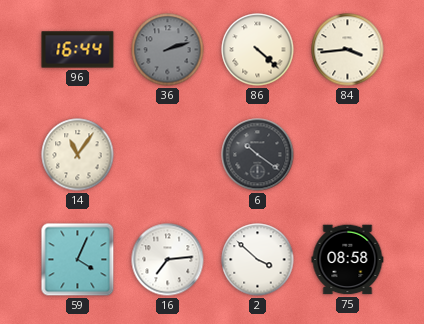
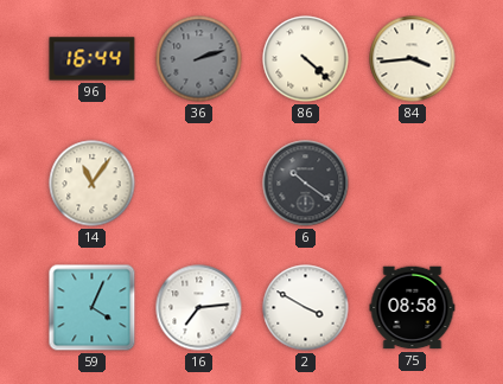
2: 3:52 -> 3:50 (306, 308)
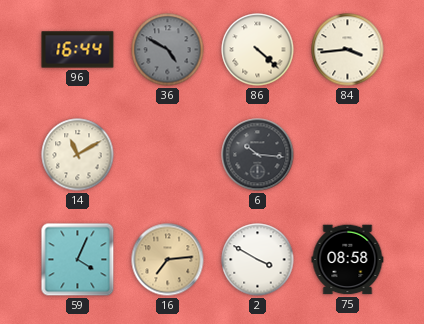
36: 2:12 -> 4:50 (168, 50)
14: 11:06 -> 11:10 (78, 155)
6: 10:21 -> 10:16 (258, 155)
16 dial: white -> champagne (168, 260)
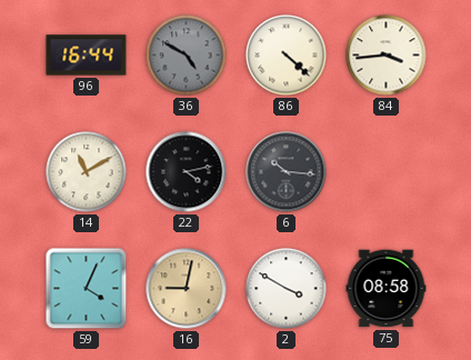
22: none -> 4:13 (187, 172)
16: 7:14 -> 9:02 (187, 289)
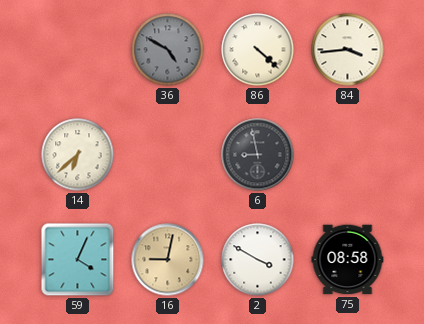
96: 16:44 -> none (87, 56)
14: 11:10 -> 6:38 (78, 155)
22: 4:13 -> none (187, 172)
6: 10:16 -> 8:58 (258, 155)
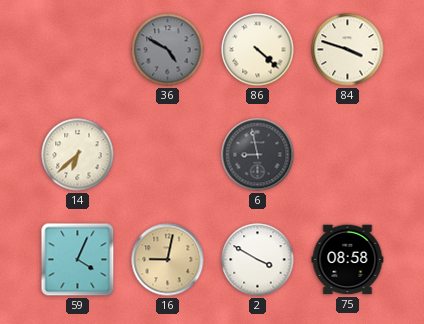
84: 3:44 -> 3:48 (348, 50)
